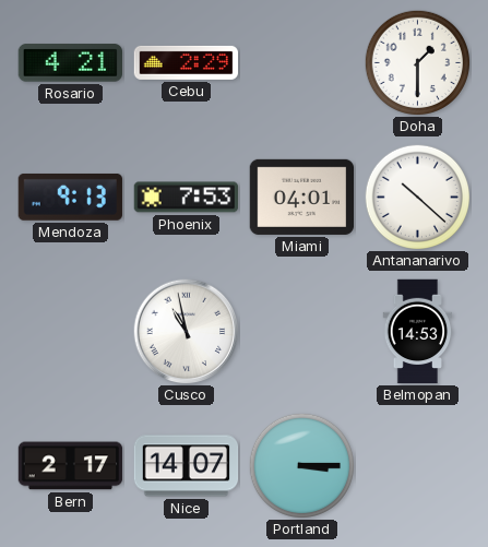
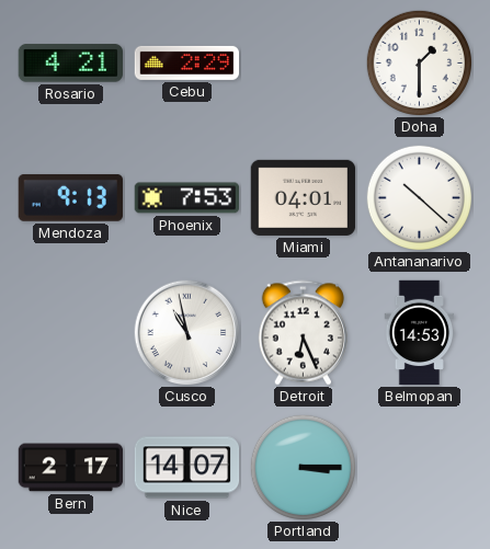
Detroit: none -> 6:26 (303, 333)
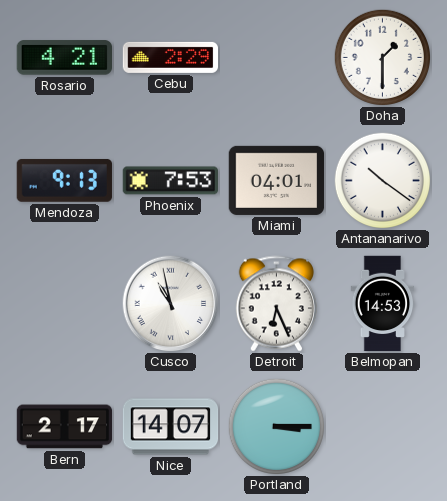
Antananarivo: 10:22 -> 10:21 (382, 180)
